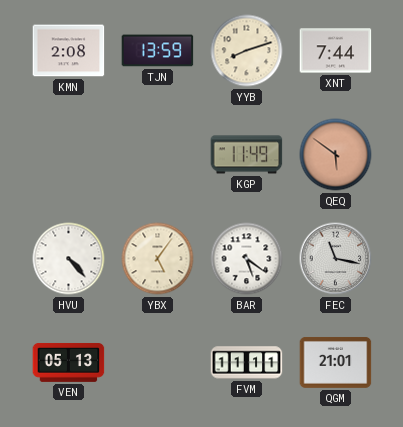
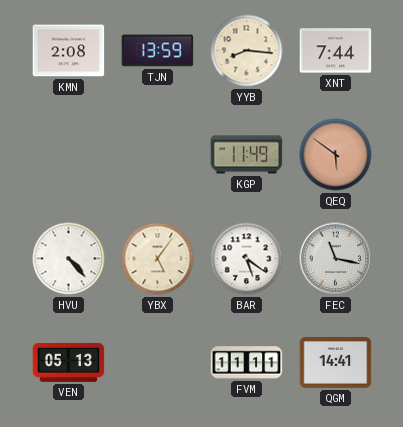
YYB: 8:12 -> 8:16 (247, 51)
QGM: 21:01 -> 14:41 (336, 362)
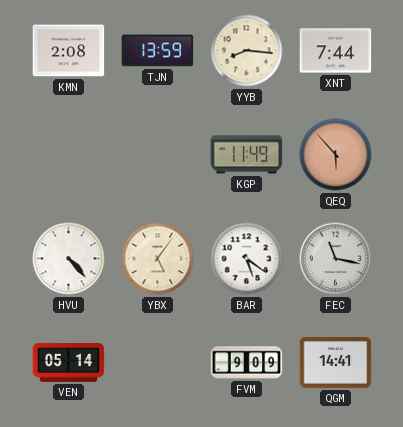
QEQ: 5:51 -> 5:53 (336, 155)
VEN: 05:13 -> 05:14 (69, 362)
FVM: 11:11 -> 9:09 (247, 363)
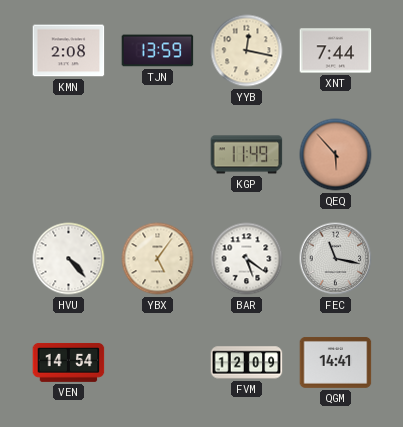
YYB: 8:16 -> 12:17 (247, 51)
VEN: 05:14 -> 14:54 (69, 362)
FVM: 9:09 -> 12:09 (247, 363)
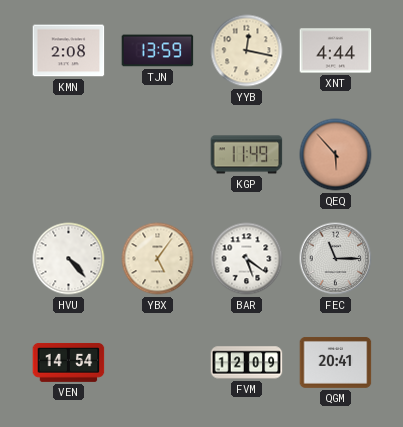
XNT: 7:44 -> 4:44 (336, 51)
FEC: 11:17 -> 11:15 (336, 259)
QGM: 14:41 -> 20:41 (336, 362)
